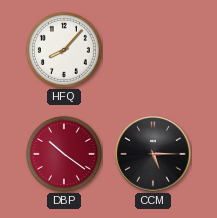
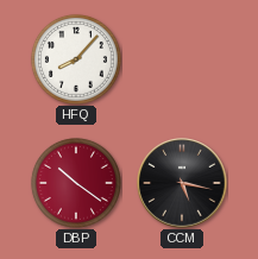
CCM: 5:15 -> 5:17 (182, 183)
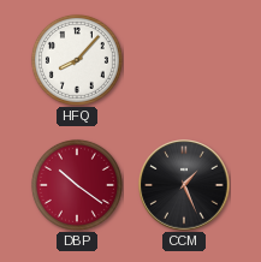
CCM: 5:17 -> 1:26 (184, 185)
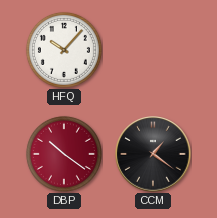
HFQ: 8:07 -> 10:07 (64, 50)
CCM: 1:26 -> 1:21 (153, 154)
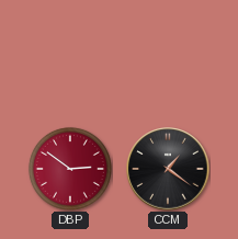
HFQ: 10:07 -> none (64, 50)
DBP: 10:21 -> 2:51 (70, 169)
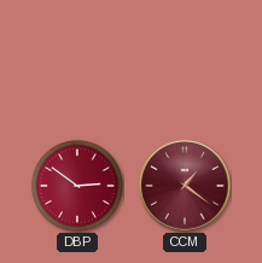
CCM dial: black -> burgundy (185, 186)
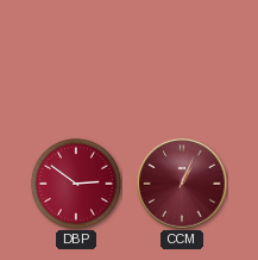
CCM: 1:21 -> 1:04 (182, 184)
